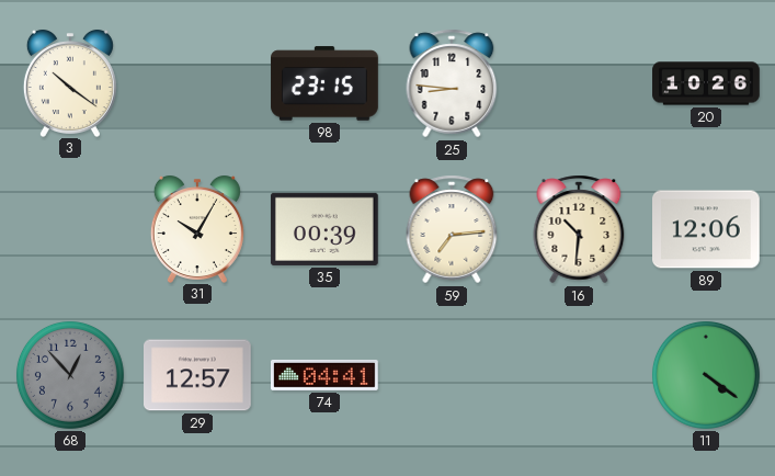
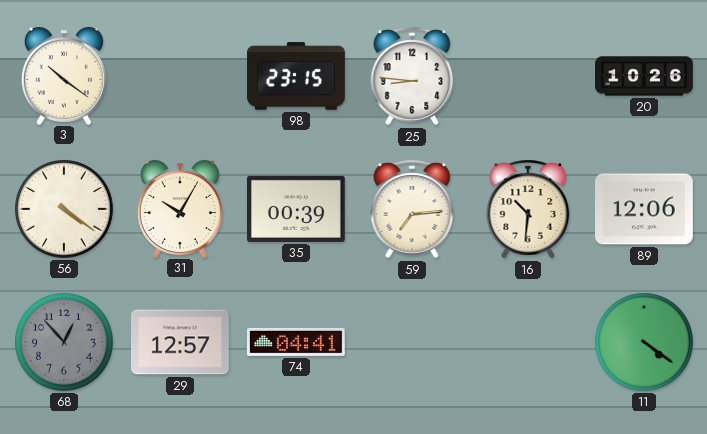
56: none -> 4:21 (64, 209)
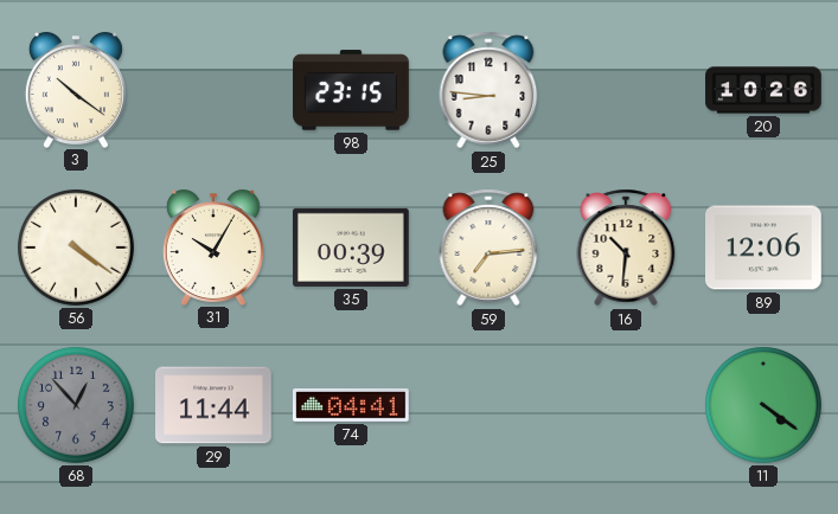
29: 12:57 -> 11:44 (215, 405)
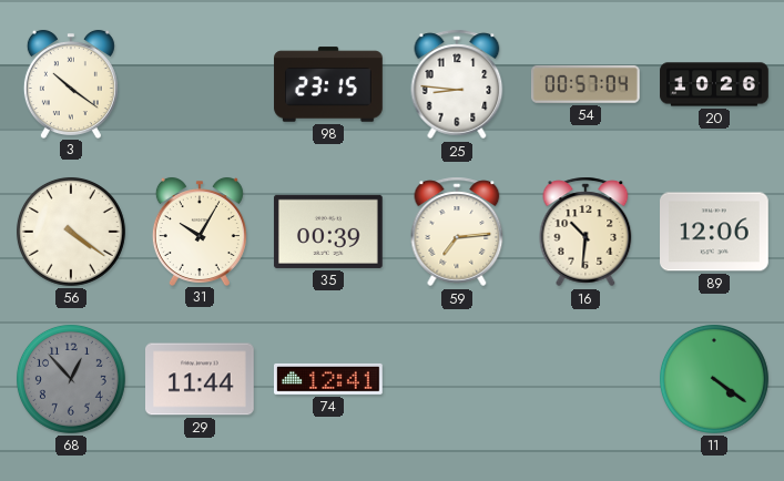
54: none -> 00:57 (587, 84)
74: 04:41 -> 12:41 (329, 379)
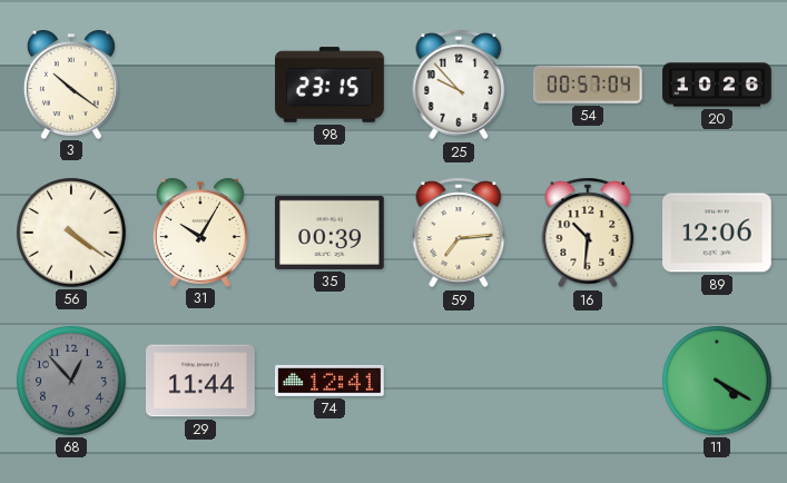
25: 8:46 -> 9:53 (459, 85)
11: 4:21 -> 4:20 (717, 381)
